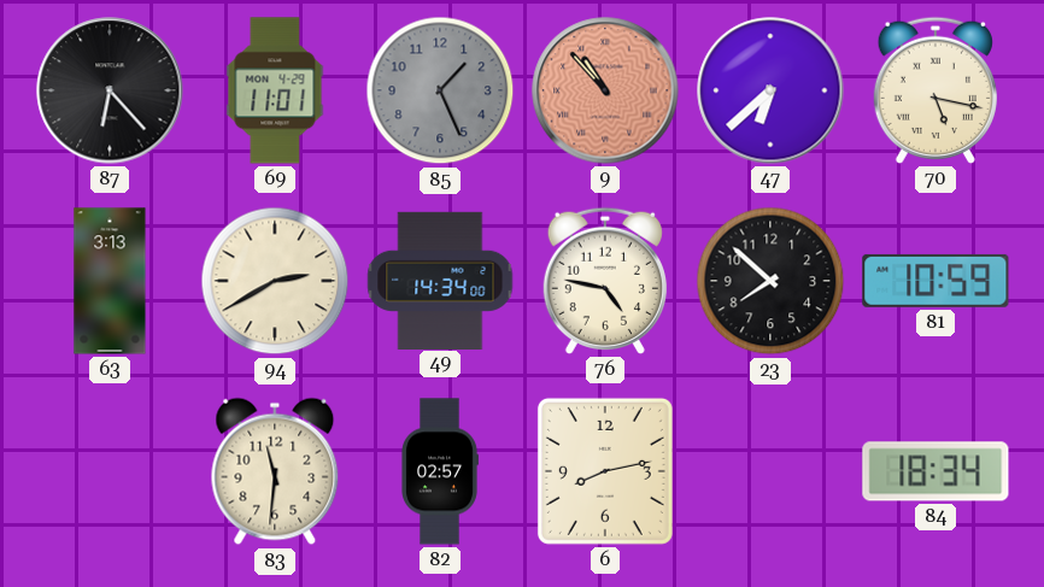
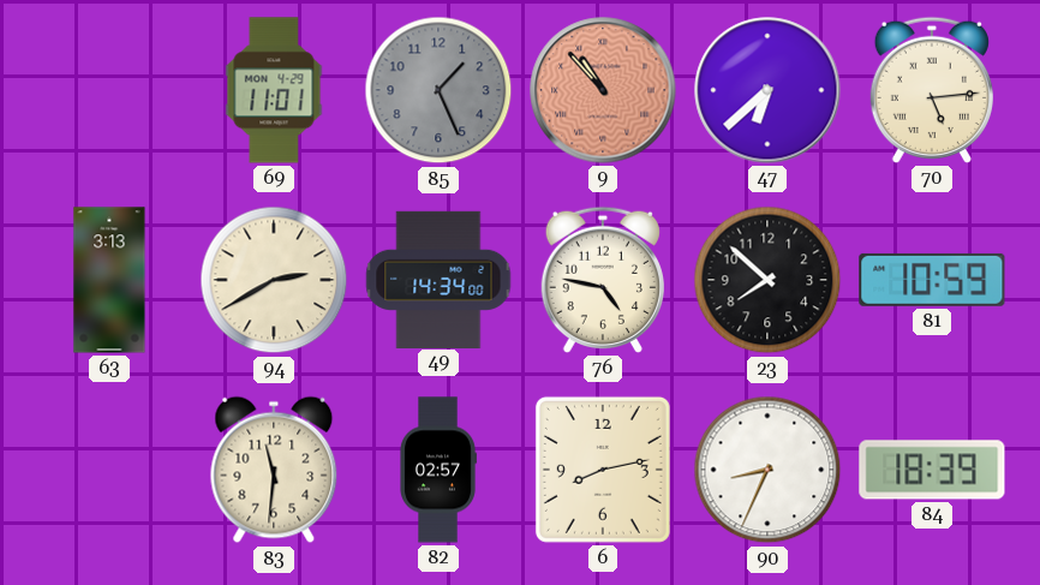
87: 6:23 -> none (110, 90)
70: 5:17 -> 5:14 (932, 90)
90: none -> 8:34 (767, 470)
84: 18:34 -> 18:39 (932, 470)
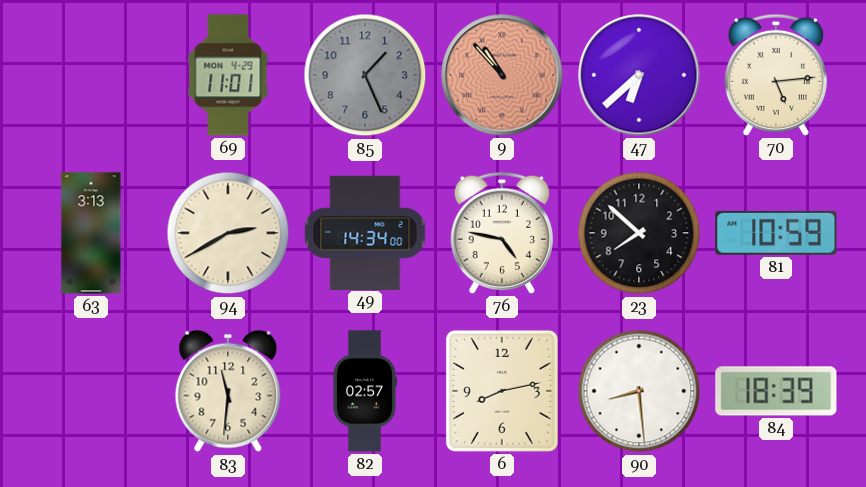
90: 8:34 -> 8:29 (639, 391)
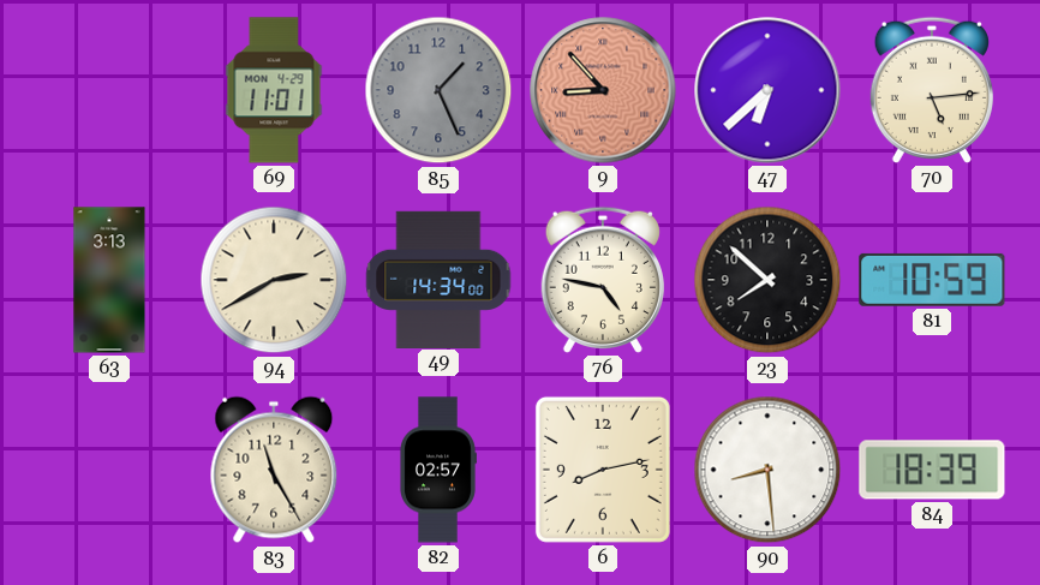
9: 10:53 -> 8:53 (603, 90)
83: 11:31 -> 11:25 (274, 470)
